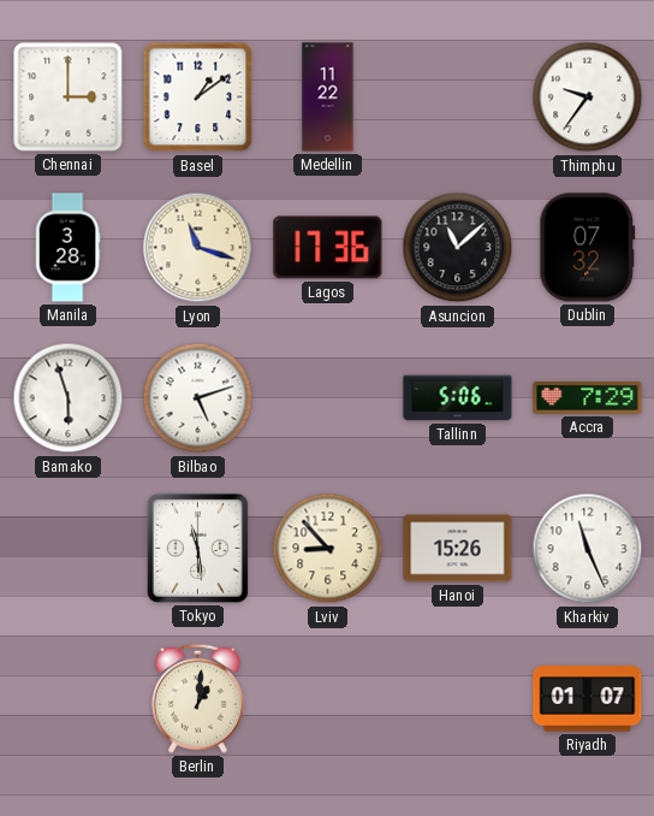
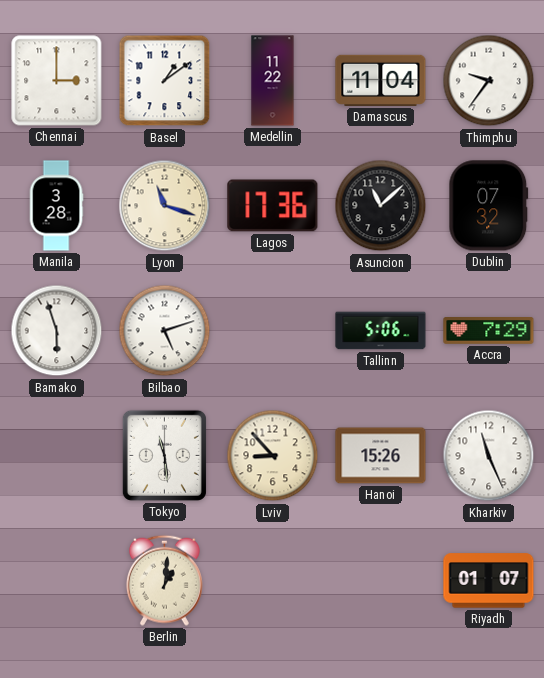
Damascus: none -> 11:04 (381, 80)
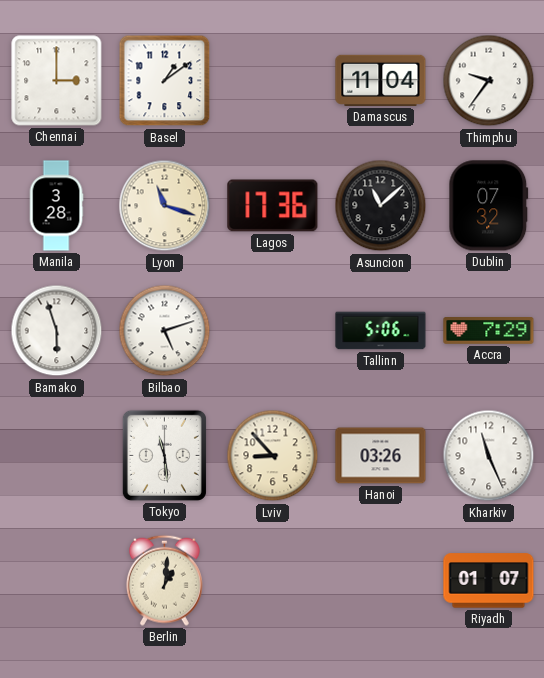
Medellin: 11:22 -> none (273, 81)
Hanoi: 15:26 -> 03:26 (381, 456)
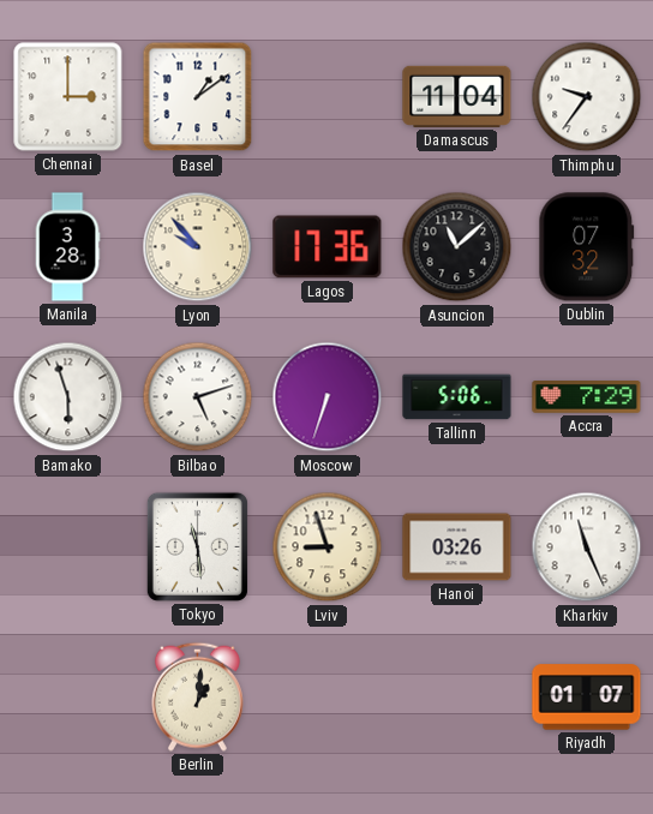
Lyon: 11:18 -> 9:53 (198, 247)
Moscow: none -> 6:33 (328, 397)
Lviv: 8:53 -> 8:57 (328, 547)
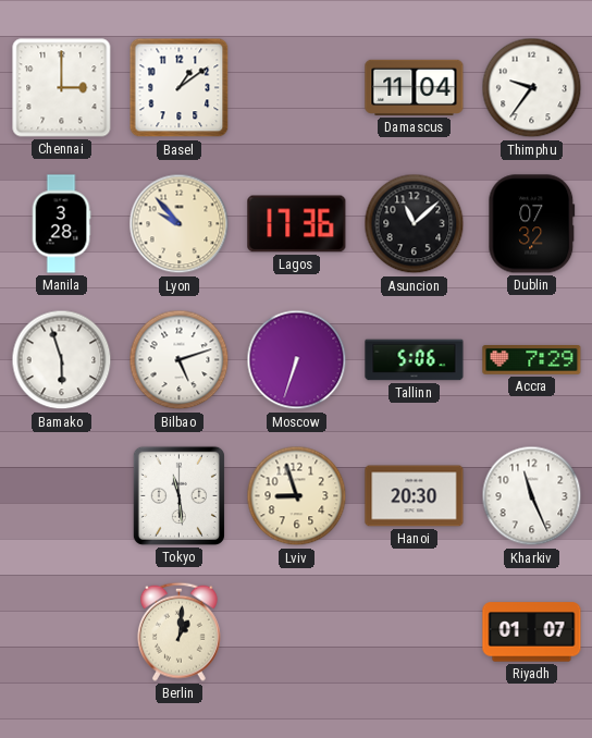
Hanoi: 03:26 -> 20:30 (415, 496)
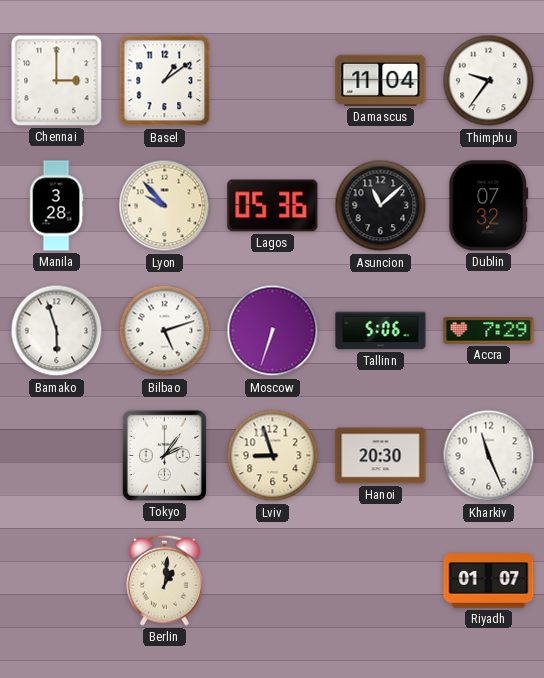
Lagos: 17:36 -> 05:36 (273, 206)
Tokyo: 11:29 -> 2:06 (164, 455)
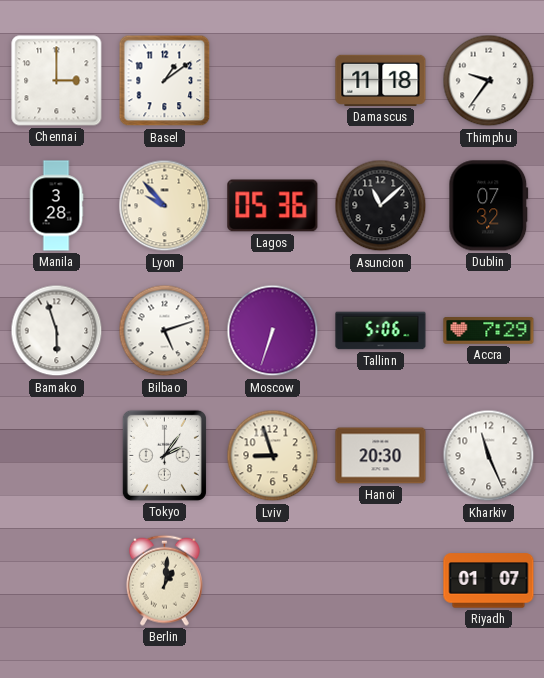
Damascus: 11:04 -> 11:18 (381, 80)
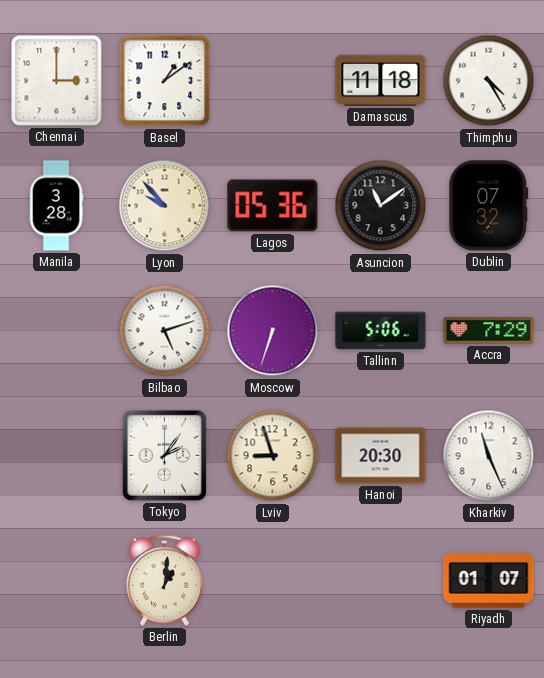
Thimphu: 9:36 -> 4:25 (489, 81)
Asuncion: 11:08 -> 11:09 (381, 206)
Bamako: 5:57 -> none (57, 331)
